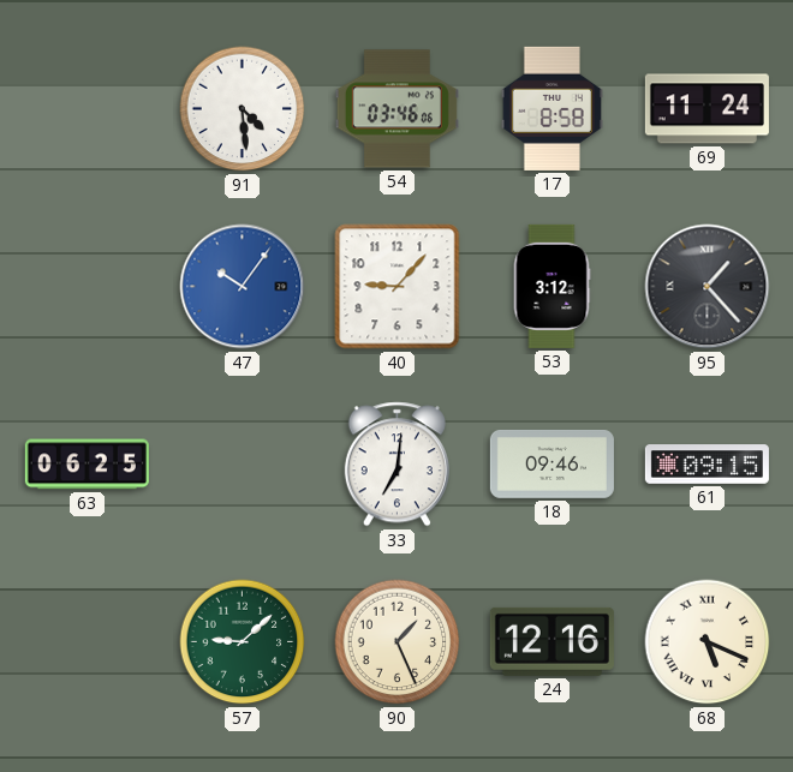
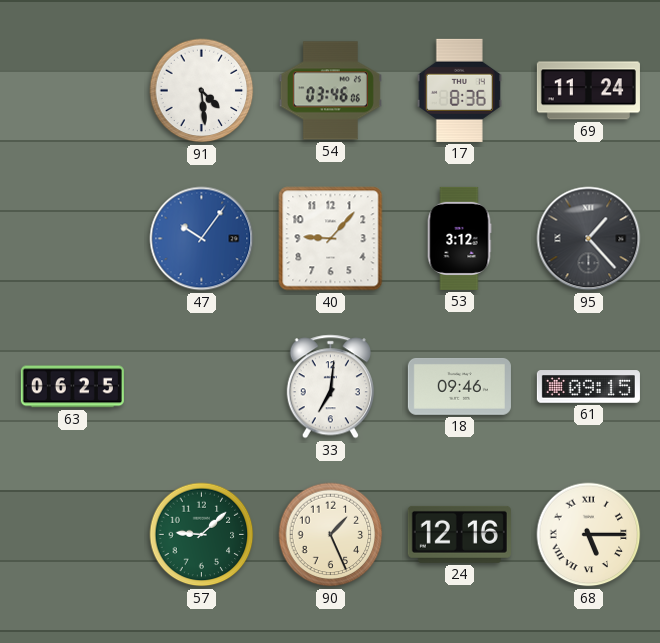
17: 8:58 -> 8:36 (459, 90)
68: 5:19 -> 5:15 (589, 535)
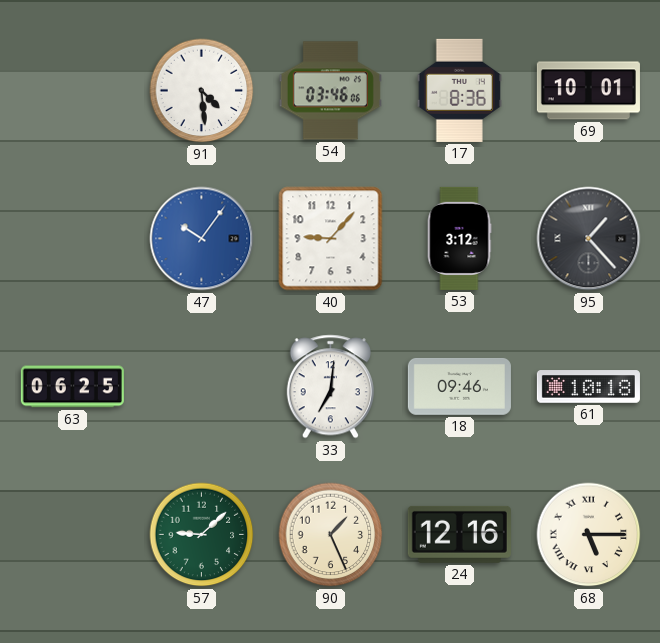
69: 11:24 -> 10:01 (588, 91)
61: 09:15 -> 10:18 (588, 387)
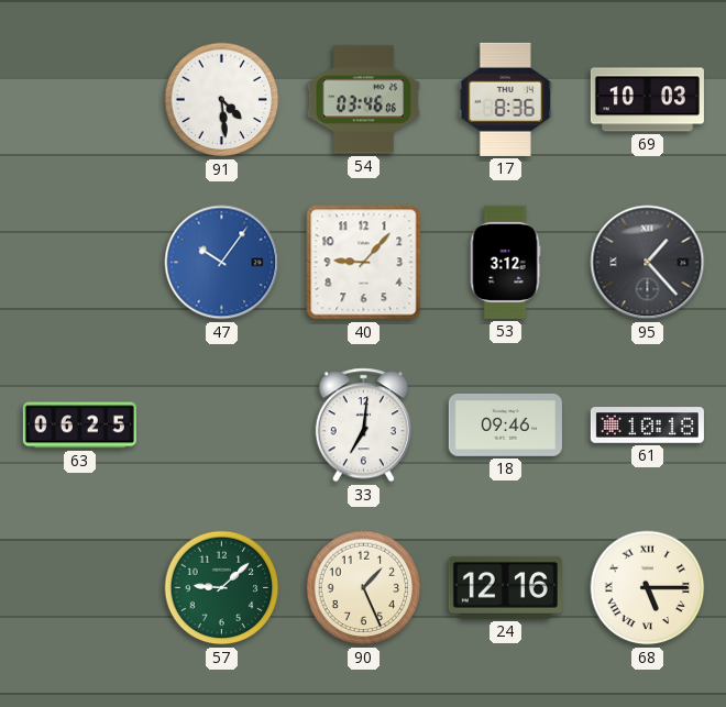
69: 10:01 -> 10:03 (647, 100)
